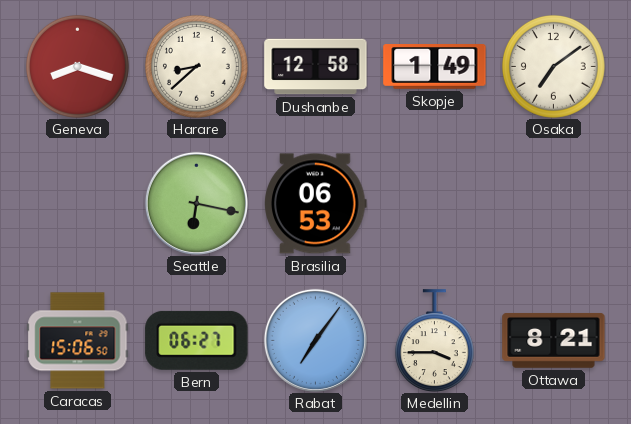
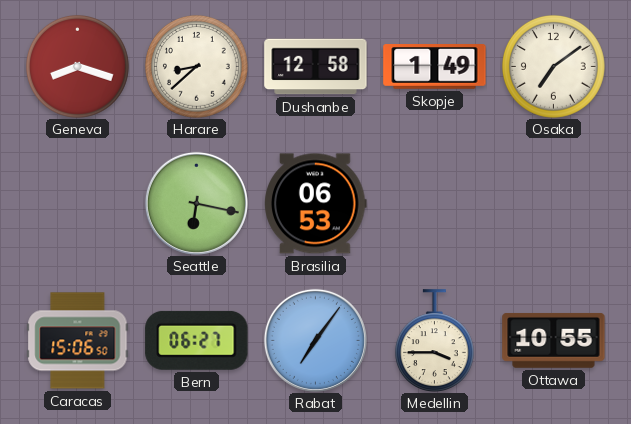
Ottawa: 8:21 -> 10:55 (554, 341)
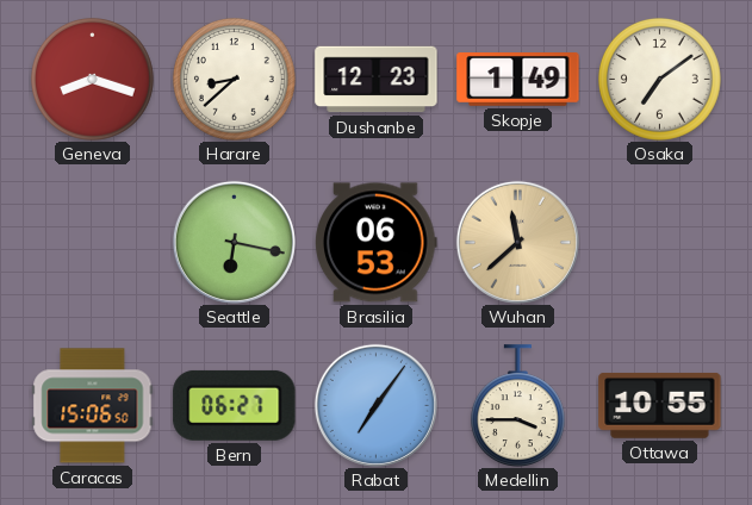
Dushanbe: 12:58 -> 12:23 (377, 80)
Wuhan: none -> 11:38 (517, 242)
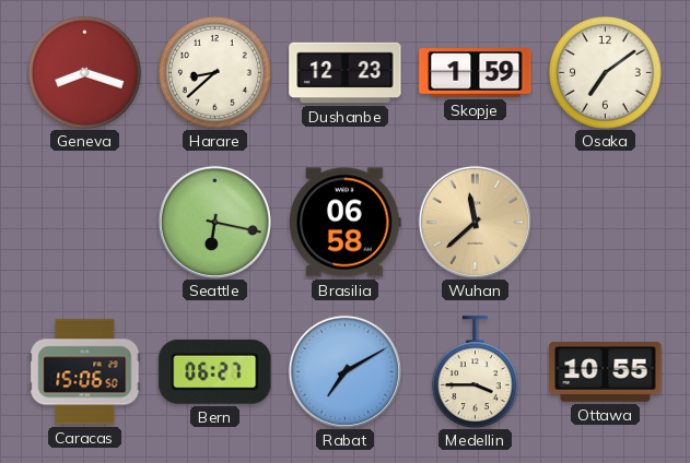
Skopje: 1:49 -> 1:59 (476, 73)
Brasilia: 06:53 -> 06:58 (346, 223)
Rabat: 7:06 -> 7:10 (344, 371)
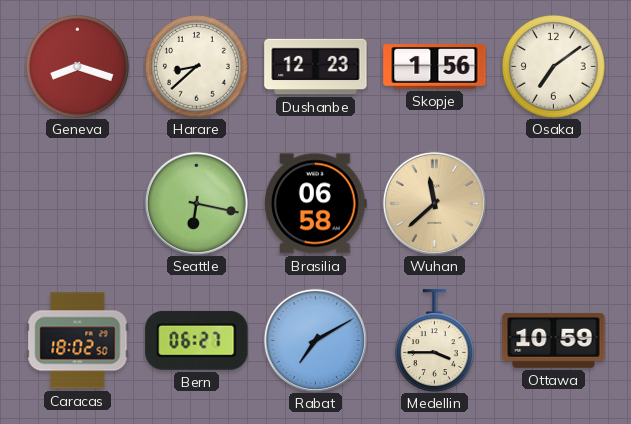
Skopje: 1:59 -> 1:56 (435, 67)
Caracas: 15:06 -> 18:02 (78, 341)
Ottawa: 10:55 -> 10:59 (554, 341)
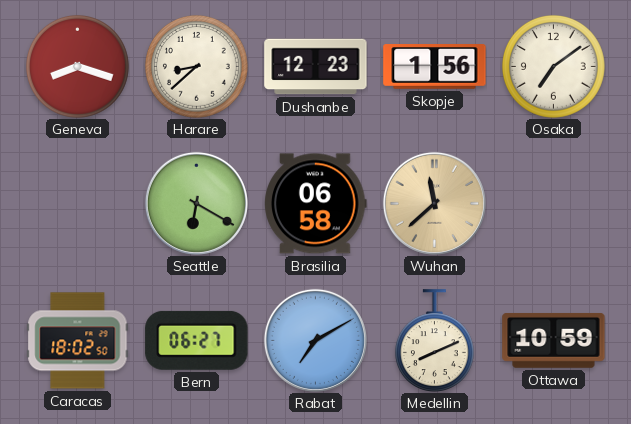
Seattle: 6:17 -> 6:20 (196, 203)
Medellin: 3:45 -> 8:11 (434, 340)
